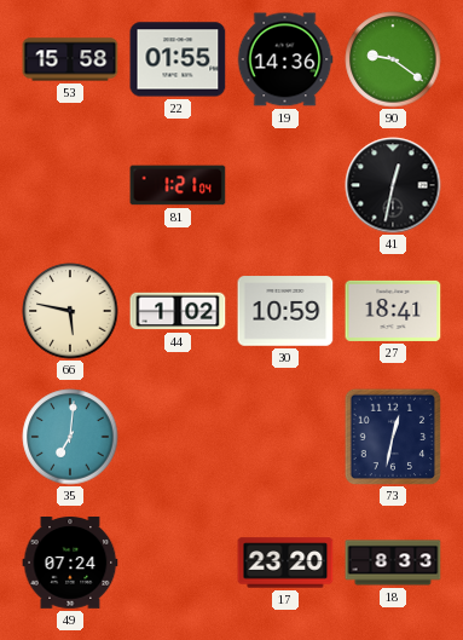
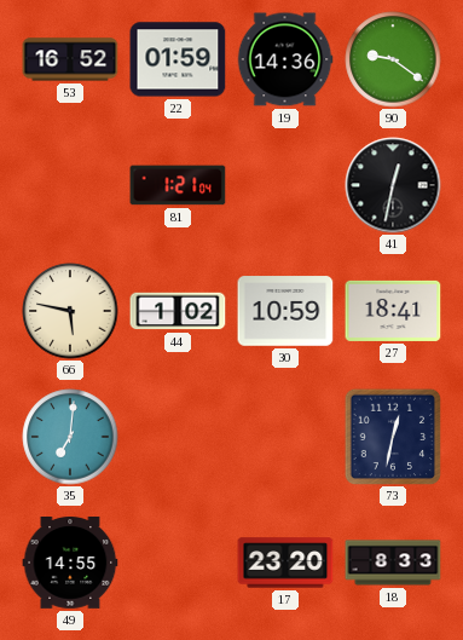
53: 15:58 -> 16:52 (70, 59)
22: 01:55 -> 01:59 (178, 59)
49: 07:24 -> 14:55 (70, 563)
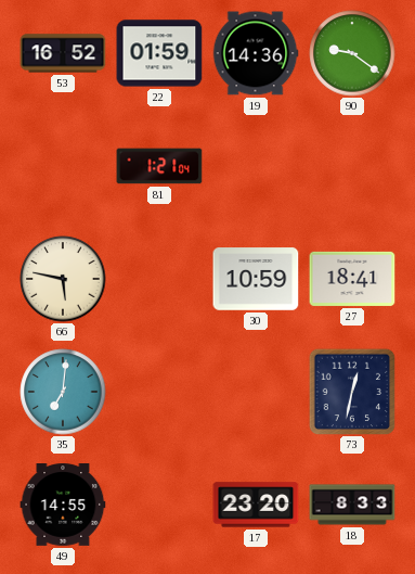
41: 12:32 -> none (393, 185)
44: 1:02 -> none (178, 311)
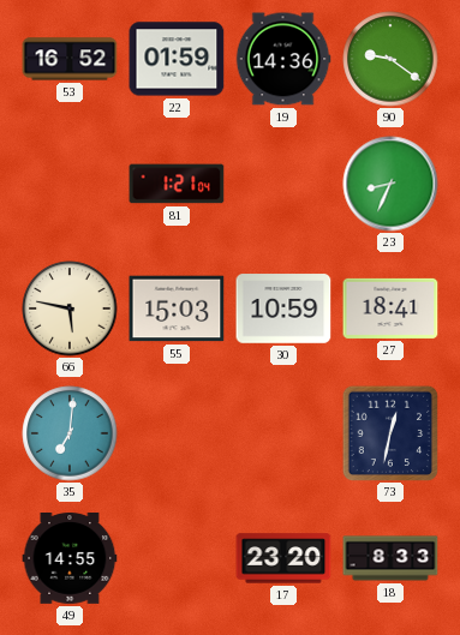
23: none -> 8:34 (390, 184)
55: none -> 15:03 (177, 308)
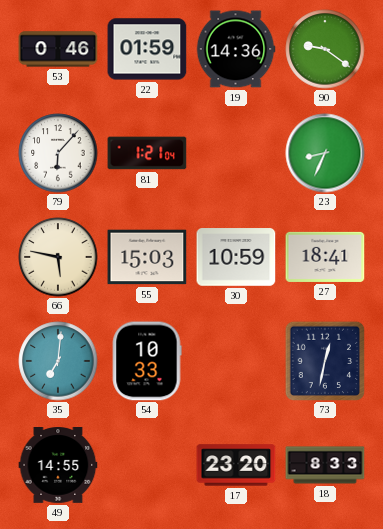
53: 16:52 -> 0:46 (58, 49)
79: none -> 6:07 (58, 153)
54: none -> 10:33 (147, 361)
